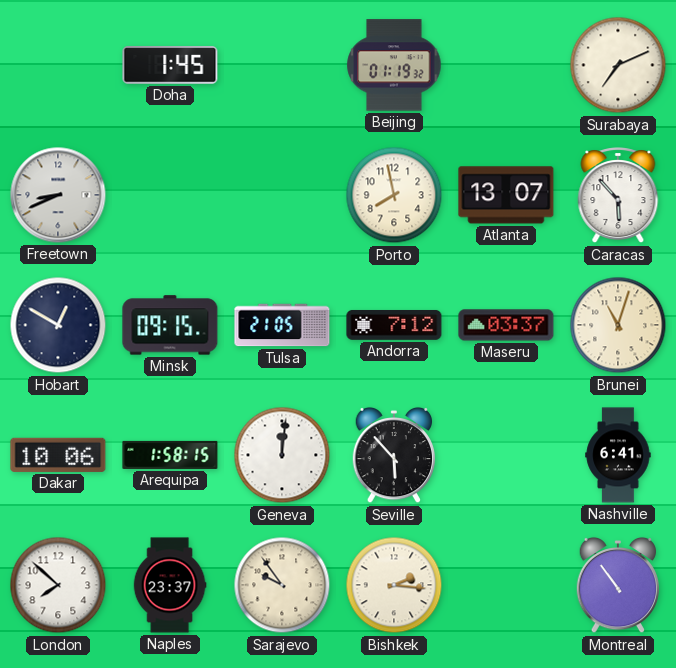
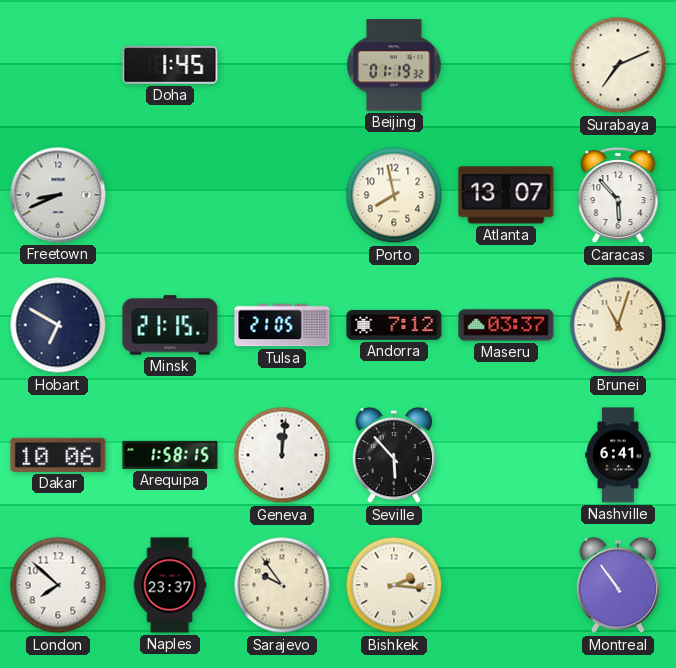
Hobart: 12:50 -> 6:50 (58, 325)
Minsk: 09:15 -> 21:15 (170, 325)
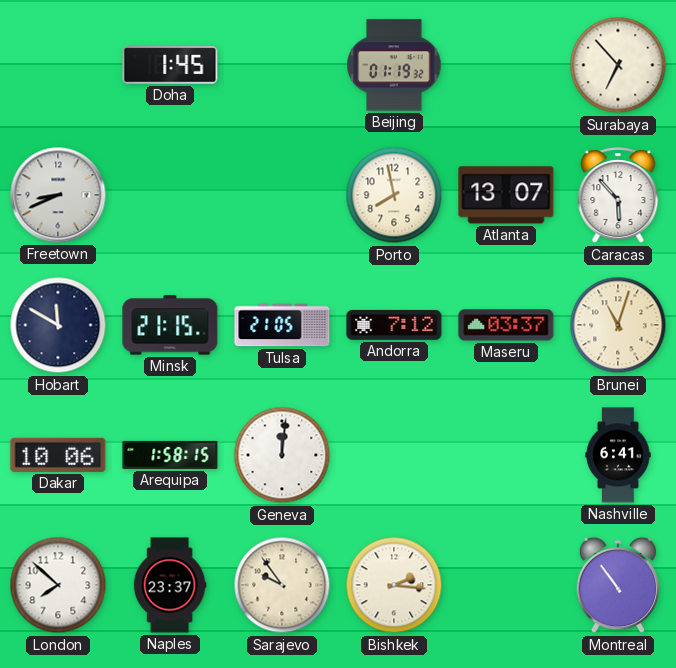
Surabaya: 7:11 -> 6:53 (618, 65)
Hobart: 6:50 -> 11:50 (58, 325)
Seville: 5:53 -> none (393, 455)
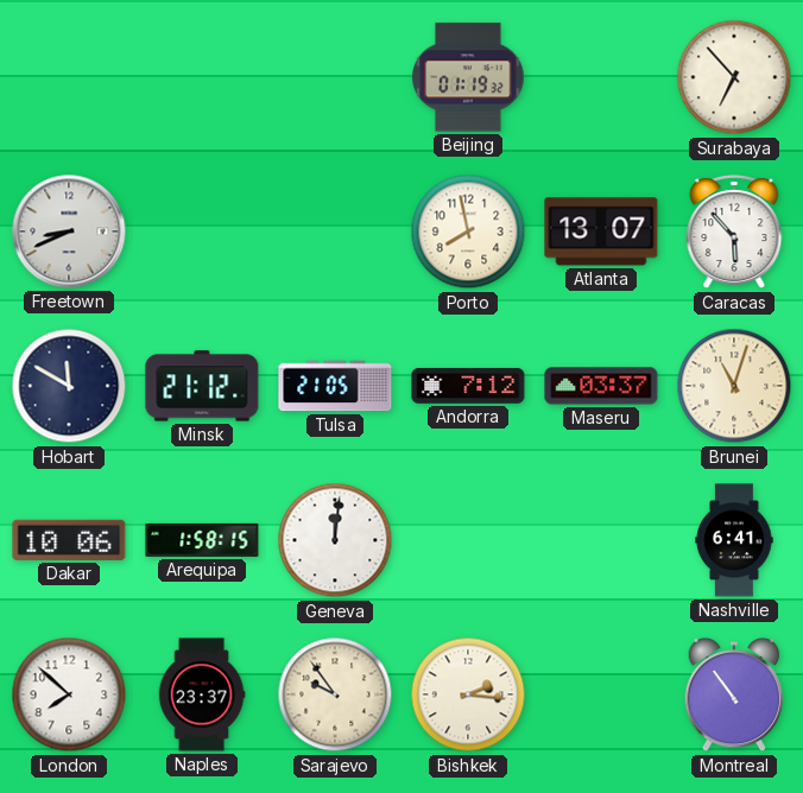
Doha: 1:45 -> none (170, 65)
Minsk: 21:15 -> 21:12 (202, 386)
